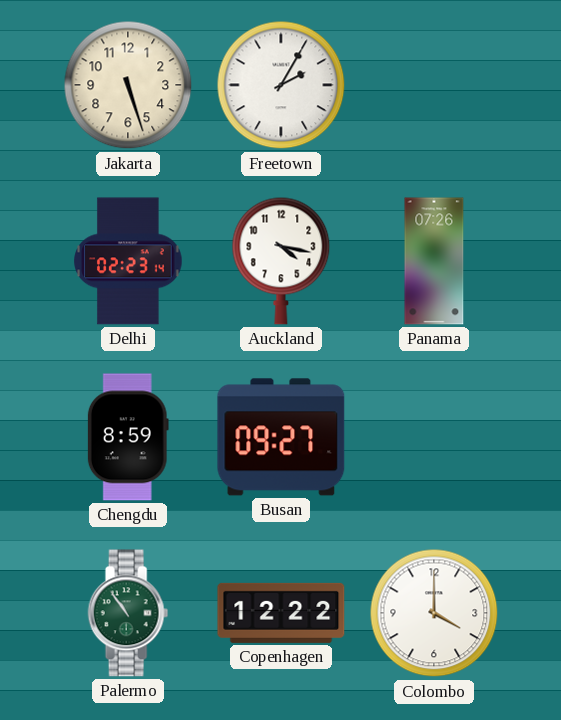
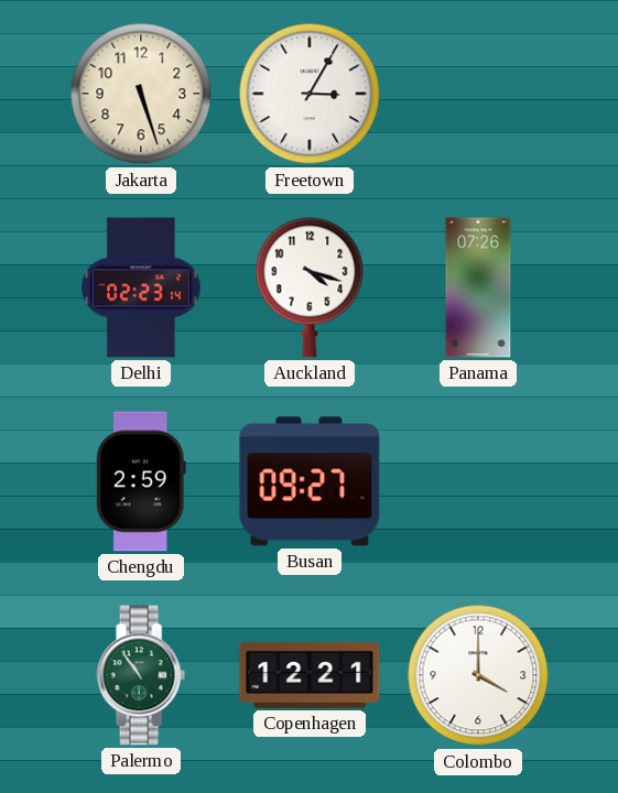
Freetown: 2:05 -> 3:05 (310, 94)
Auckland: 4:17 -> 4:18 (310, 287)
Chengdu: 8:59 -> 2:59 (141, 481)
Copenhagen: 12:22 -> 12:21 (310, 675)
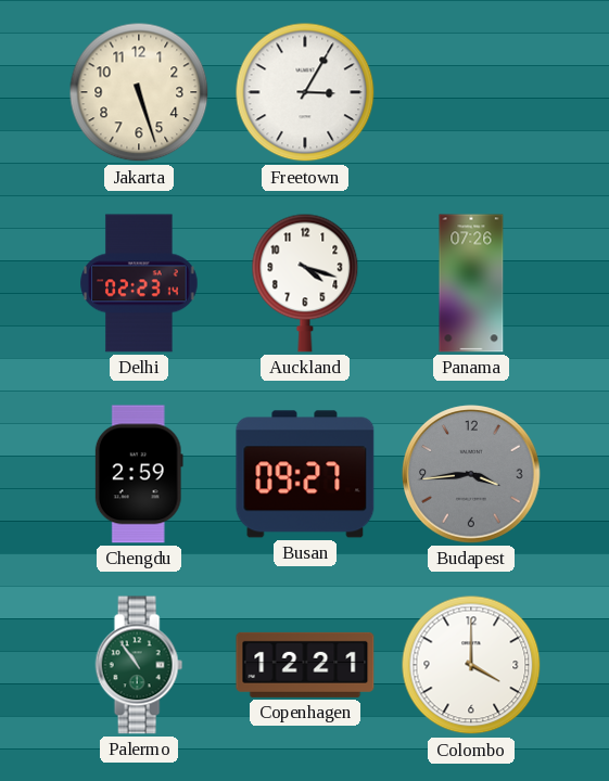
Budapest: none -> 3:44 (471, 474)
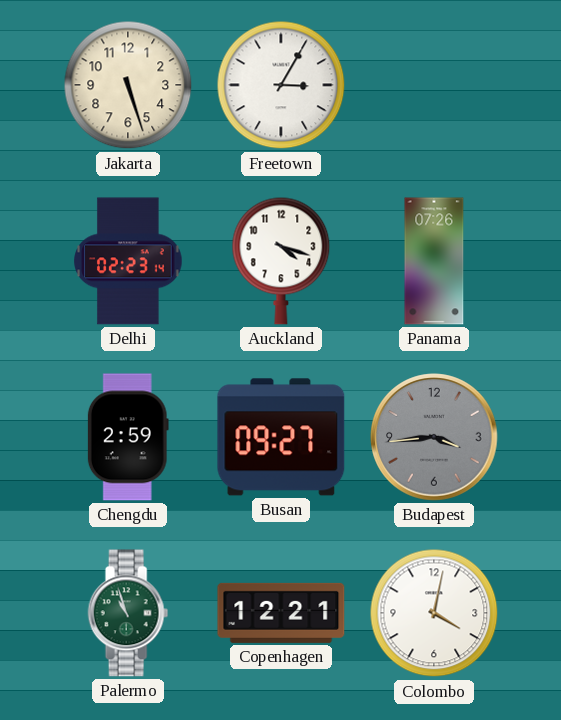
Palermo: 10:54 -> 10:57 (128, 613)
Colombo: 4:00 -> 4:02 (434, 613)
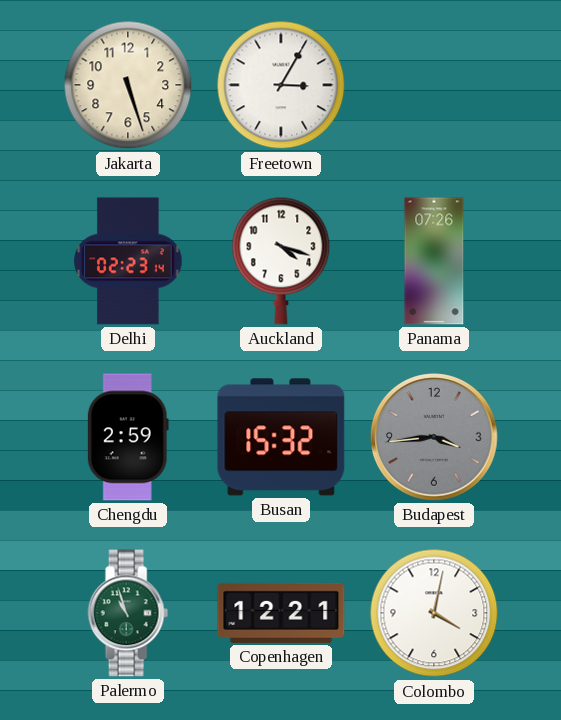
Busan: 09:27 -> 15:32 (281, 437)
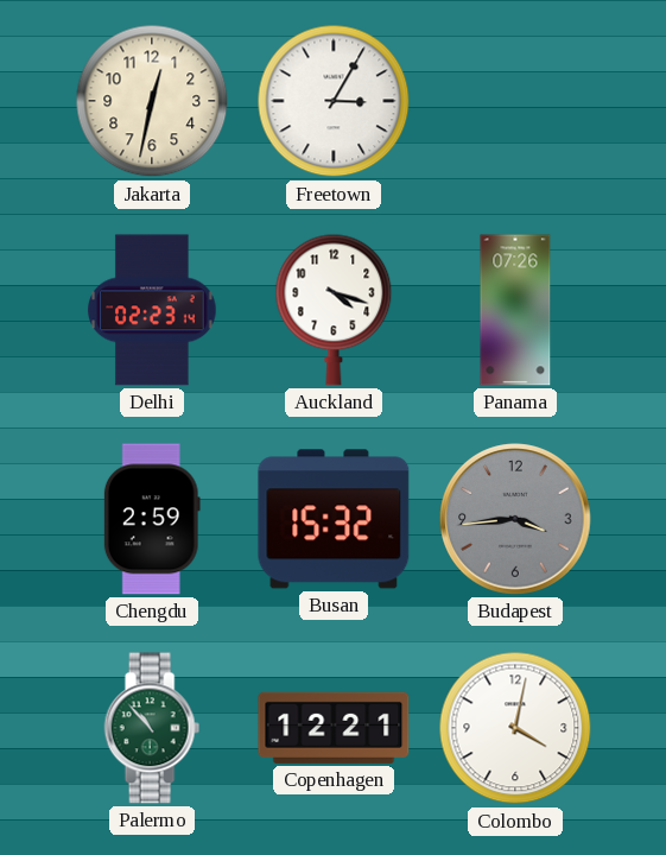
Jakarta: 5:27 -> 12:32 (152, 101)
Palermo: 10:57 -> 10:53 (152, 728)
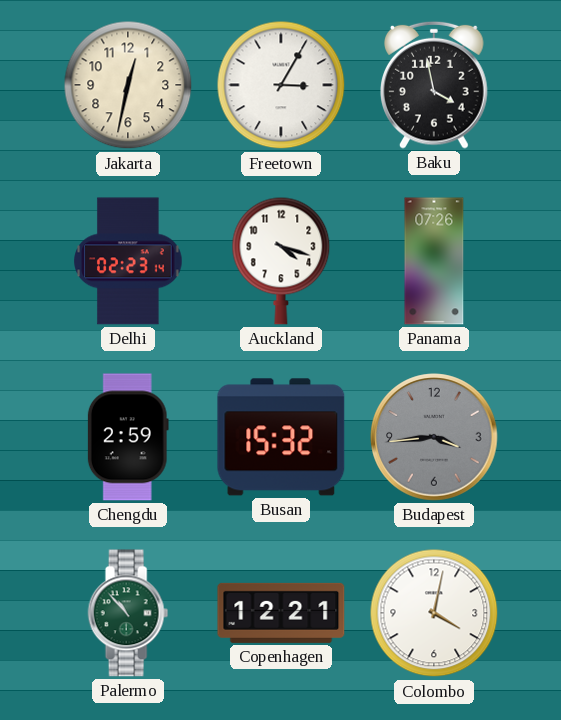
Baku: none -> 3:58 (435, 85)
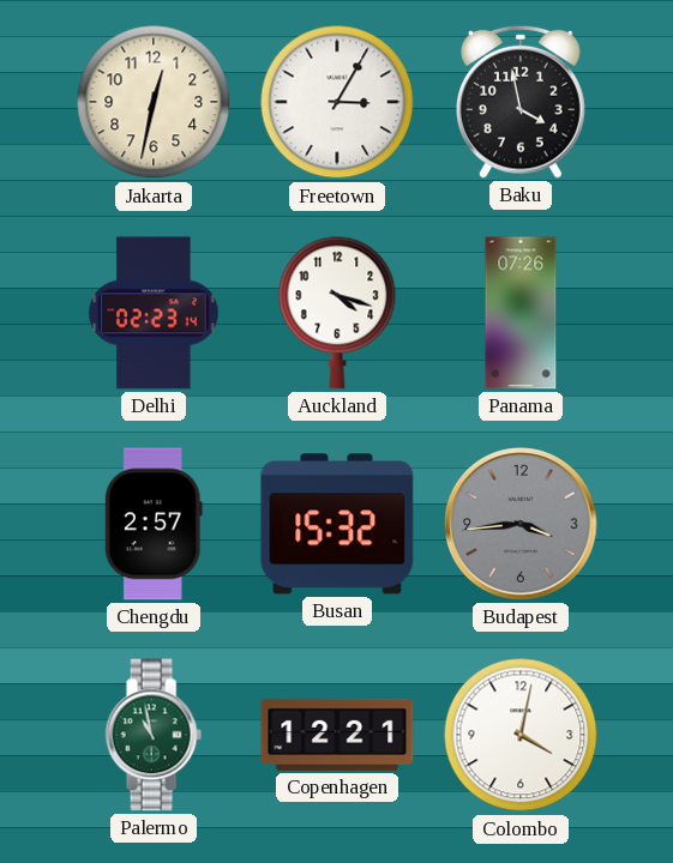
Chengdu: 2:59 -> 2:57 (154, 524)
Palermo: 10:53 -> 10:58 (154, 735)
